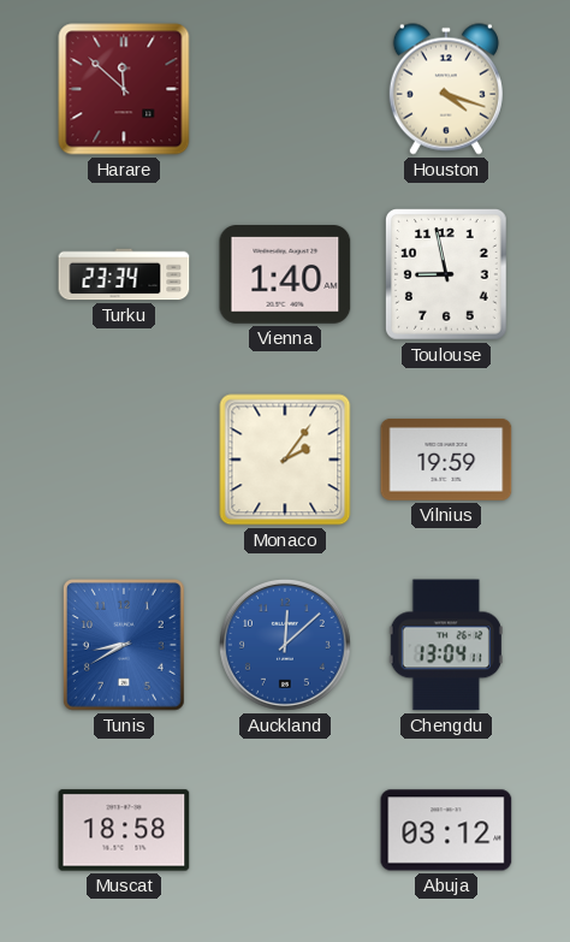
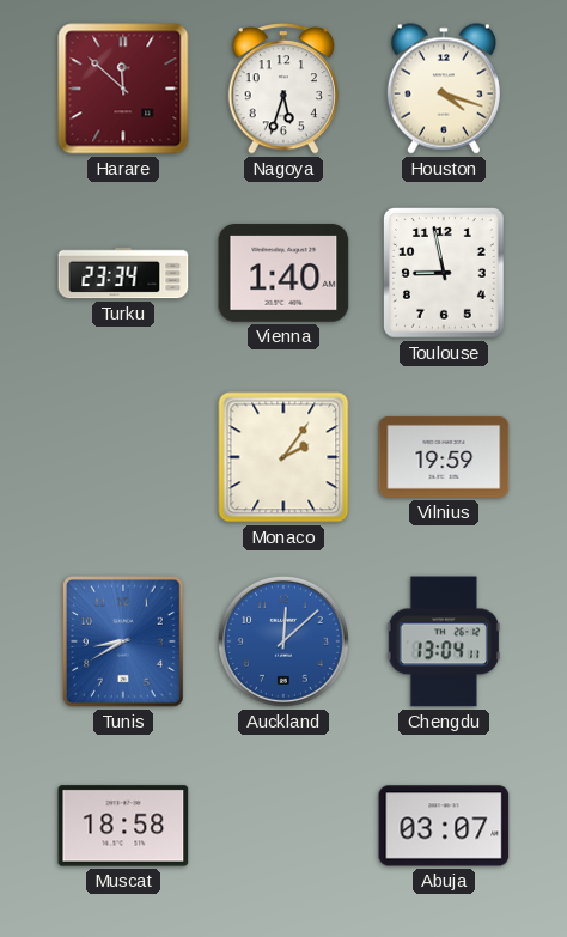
Nagoya: none -> 5:33 (283, 89)
Abuja: 03:12 -> 03:07 (444, 826)
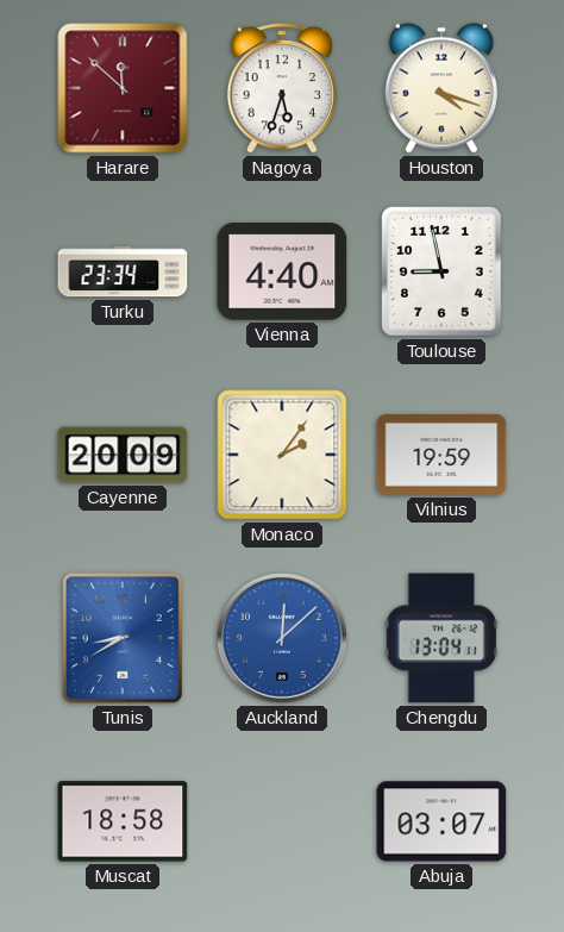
Vienna: 1:40 -> 4:40 (282, 271)
Cayenne: none -> 20:09 (123, 455)
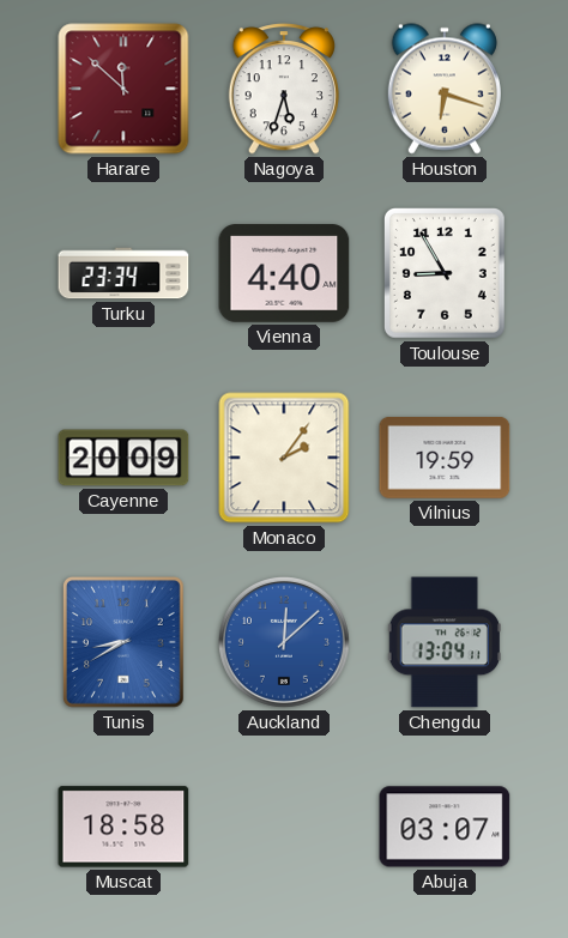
Houston: 4:18 -> 6:18 (445, 89)
Toulouse: 8:58 -> 8:55 (446, 274)
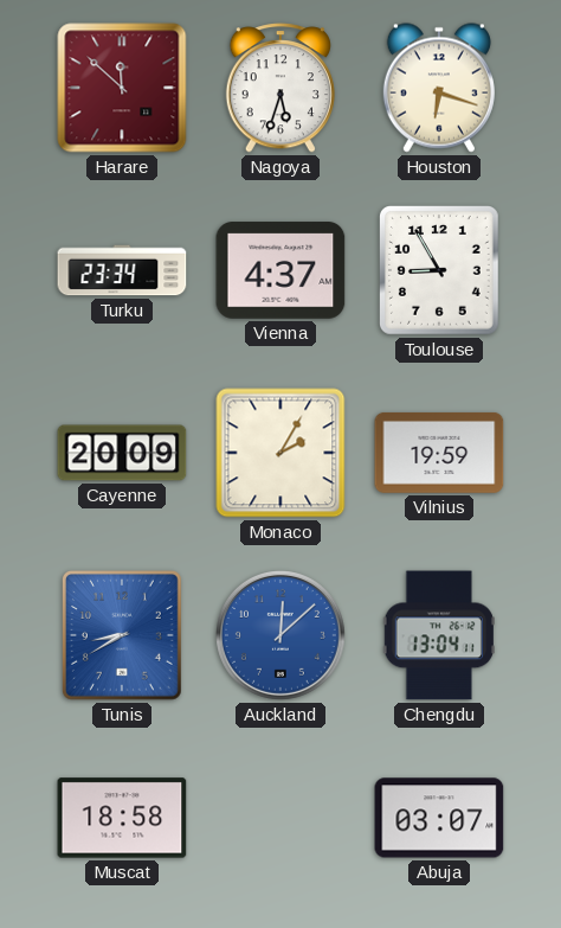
Vienna: 4:40 -> 4:37 (280, 270)
Monaco: 2:06 -> 2:05 (280, 453)
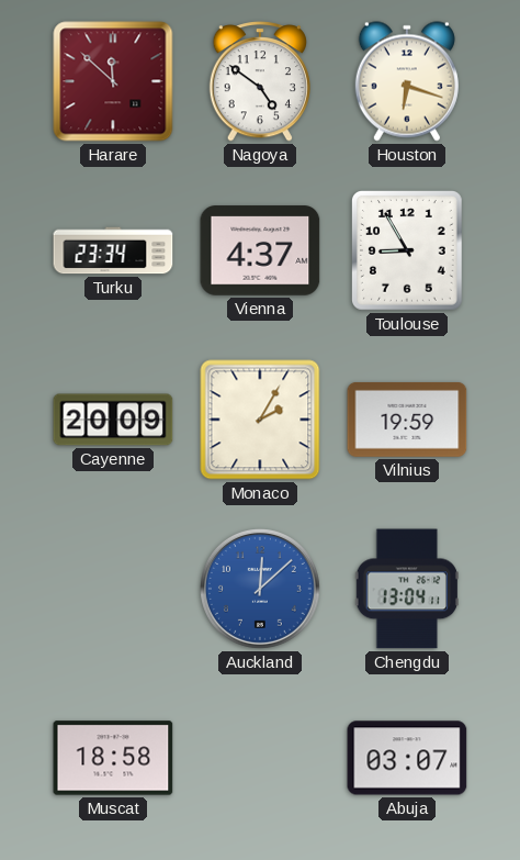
Nagoya: 5:33 -> 4:51 (260, 81)
Tunis: 8:40 -> none (123, 636)
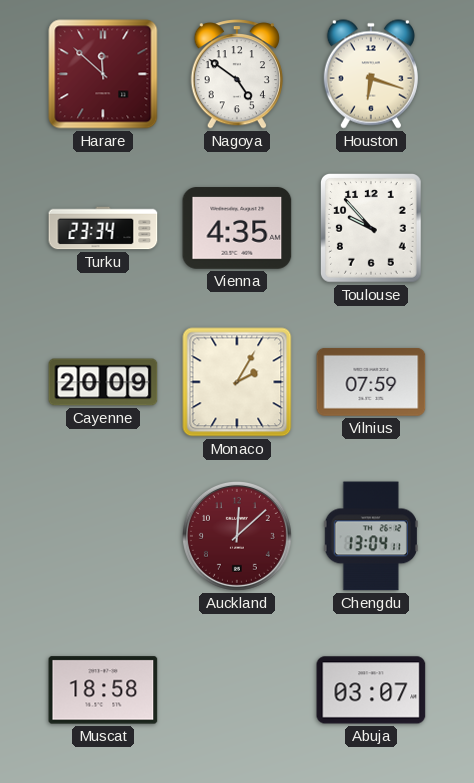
Vienna: 4:37 -> 4:35 (237, 228)
Toulouse: 8:55 -> 9:53 (372, 229)
Vilnius: 19:59 -> 07:59 (371, 382)
Auckland dial: blue -> burgundy (237, 536)
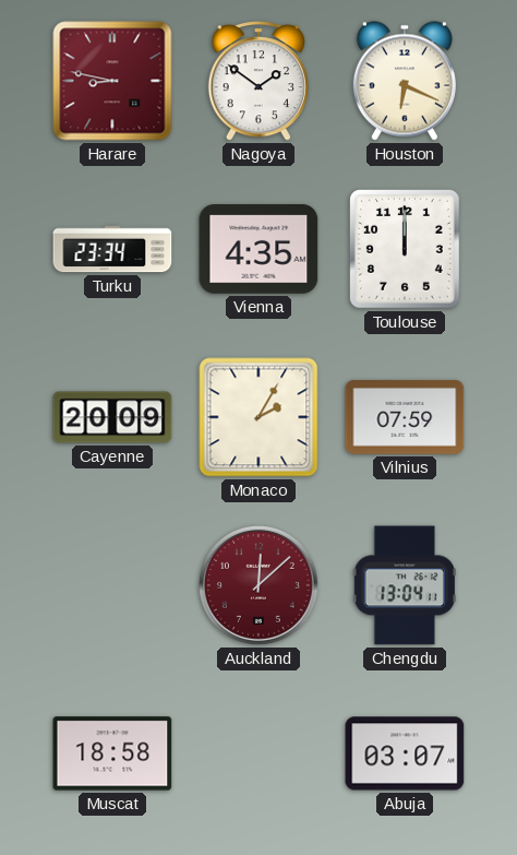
Harare: 11:52 -> 8:47 (112, 81)
Nagoya: 4:51 -> 1:51 (258, 81)
Houston: 6:18 -> 6:19 (405, 81)
Toulouse: 9:53 -> 12:00 (406, 250)
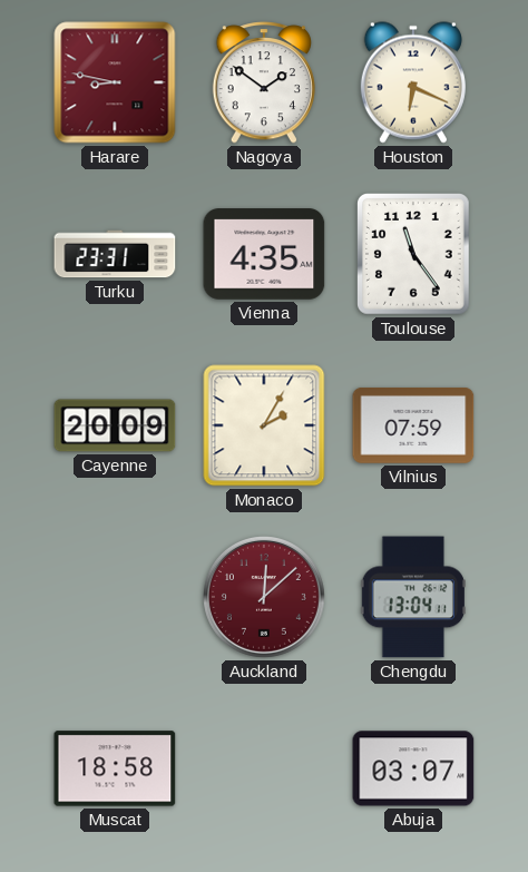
Turku: 23:34 -> 23:31 (115, 254)
Toulouse: 12:00 -> 11:24 (414, 255)
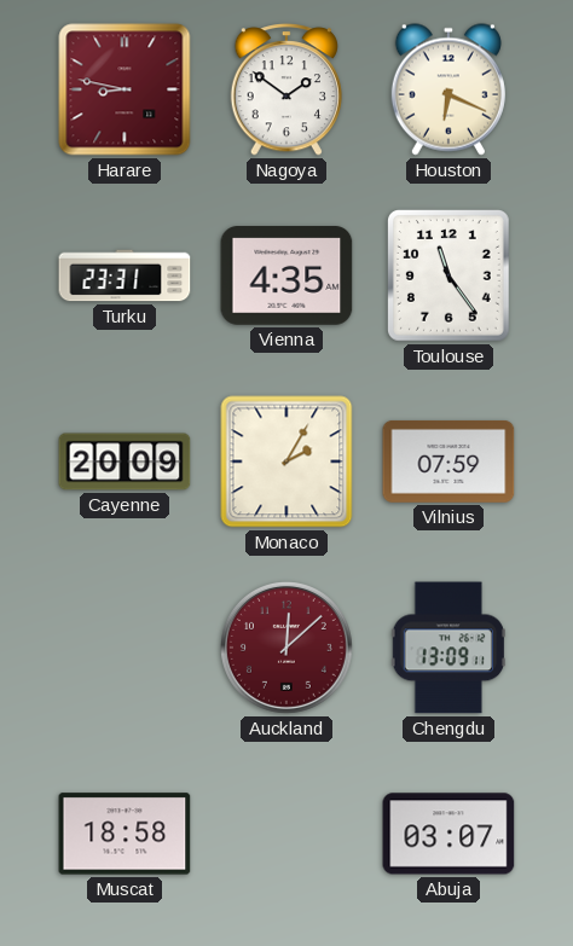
Chengdu: 13:04 -> 13:09 (448, 648)
